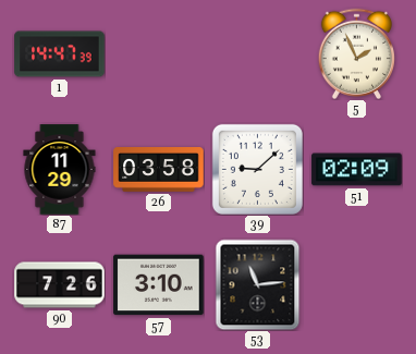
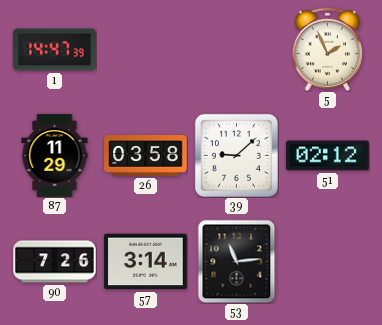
51: 02:09 -> 02:12 (328, 156)
57: 3:10 -> 3:14 (146, 262)
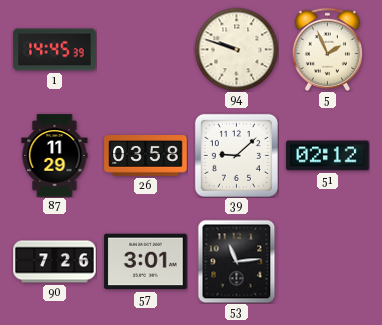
1: 14:47 -> 14:45 (55, 50)
94: none -> 9:48 (236, 49)
57: 3:14 -> 3:01 (146, 262)
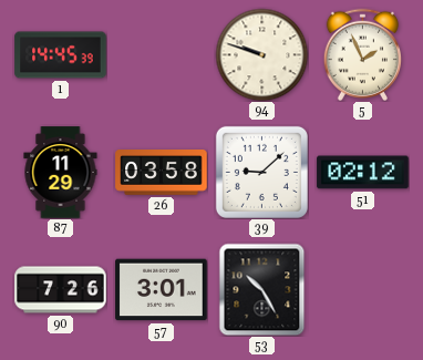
53: 11:14 -> 10:25 (262, 289)
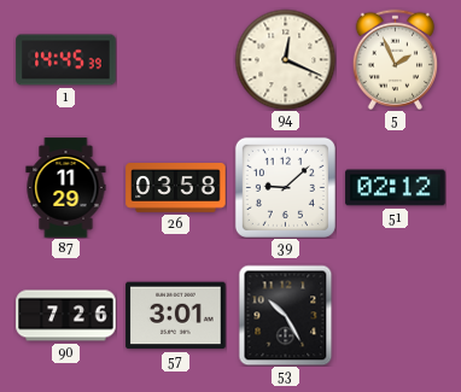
94: 9:48 -> 12:19 (285, 59)
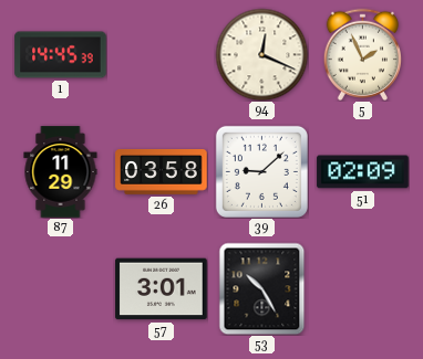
51: 02:12 -> 02:09 (363, 172)
90: 7:26 -> none (66, 316)
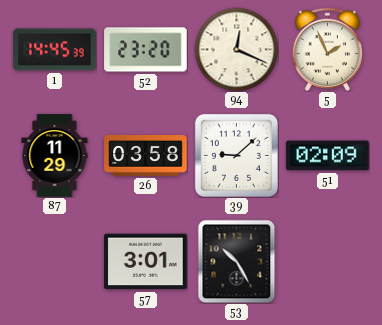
52: none -> 23:20 (146, 50)
